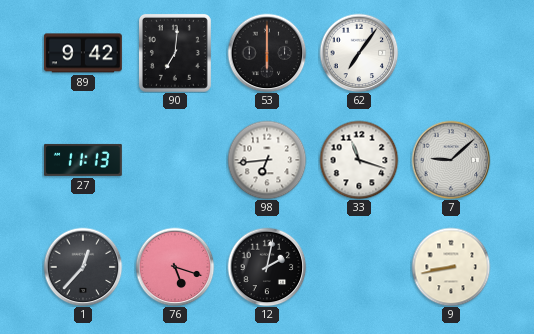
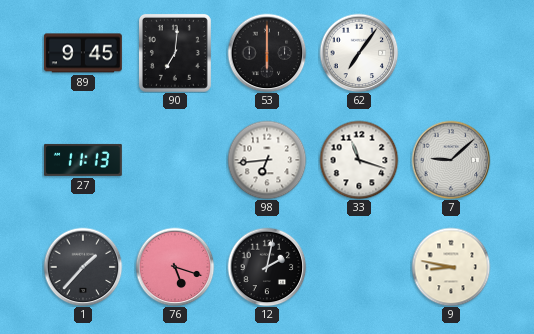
89: 9:42 -> 9:45 (83, 53)
1: 12:37 -> 1:37 (83, 267)
9: 8:43 -> 8:47 (451, 267)
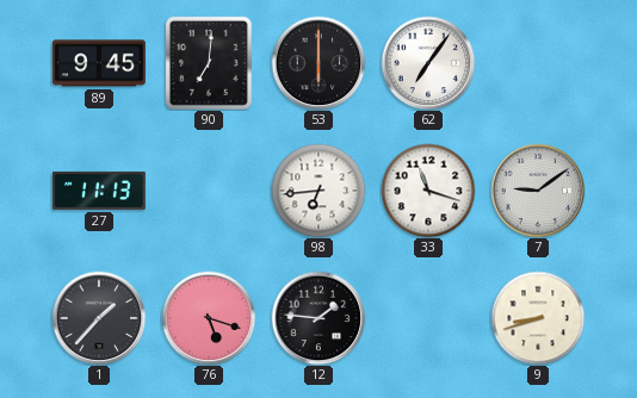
7: 9:08 -> 9:09 (538, 191)
12: 2:02 -> 1:46 (318, 318)
9: 8:47 -> 8:42 (538, 318)
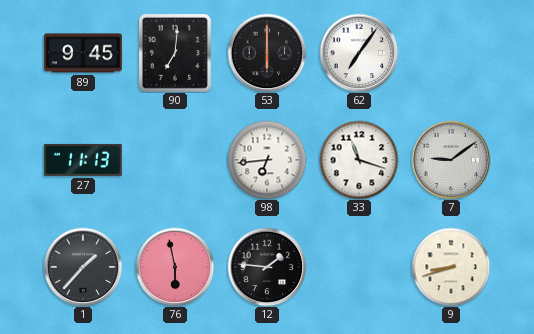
76: 5:18 -> 5:58 (175, 267)
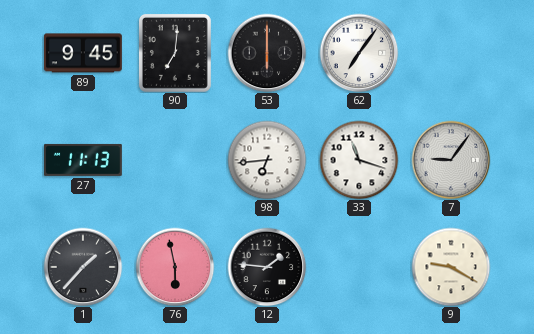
7: 9:09 -> 9:06 (451, 160)
9: 8:42 -> 9:20 (451, 267)
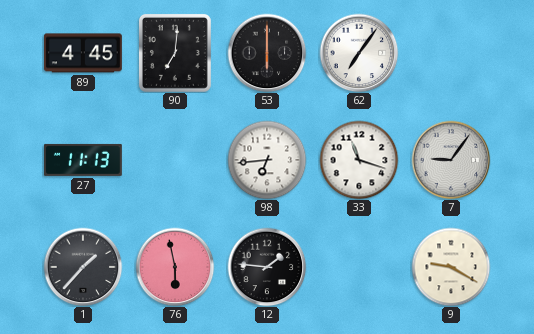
89: 9:45 -> 4:45 (83, 53)
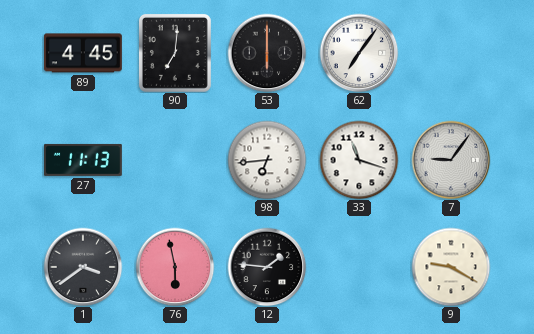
1: 1:37 -> 3:39 (83, 267)
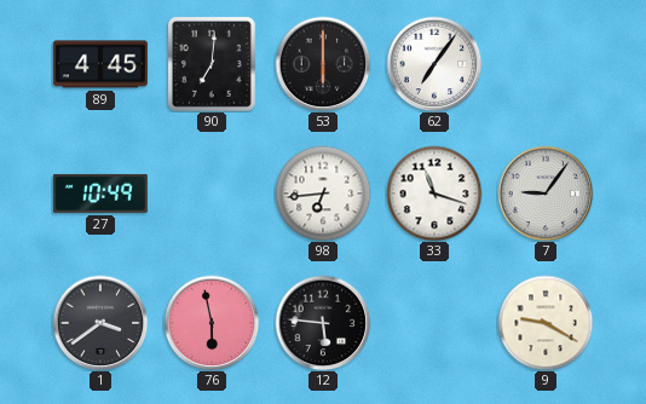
27: 11:13 -> 10:49 (100, 194)
12: 1:46 -> 5:46 (323, 323)
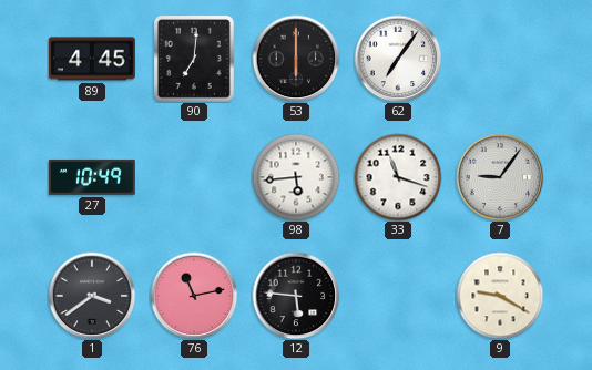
98: 6:44 -> 5:44 (296, 177)
76: 5:58 -> 11:13 (194, 296)
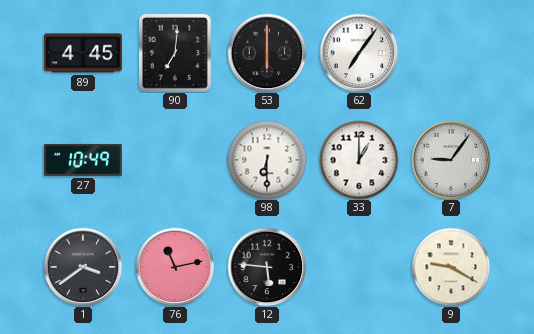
98: 5:44 -> 6:30 (267, 160)
33: 11:18 -> 1:00 (359, 160)
